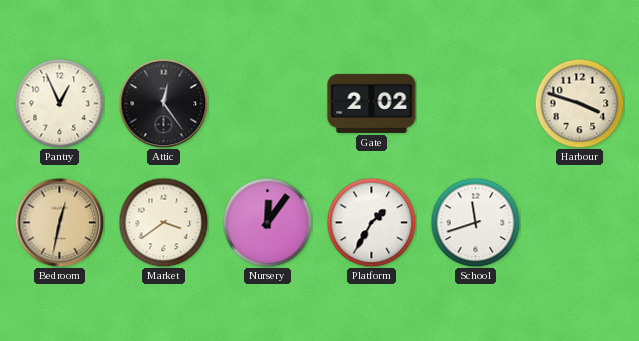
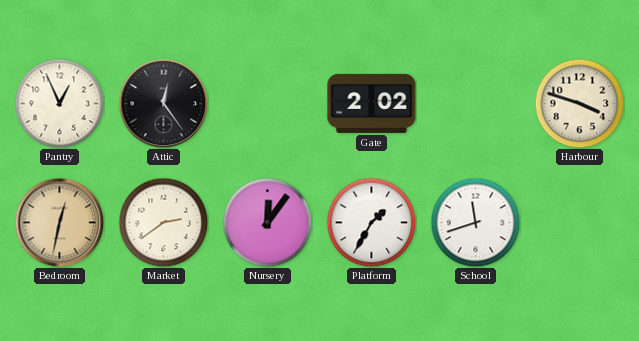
Market: 3:39 -> 2:39 (163, 222)
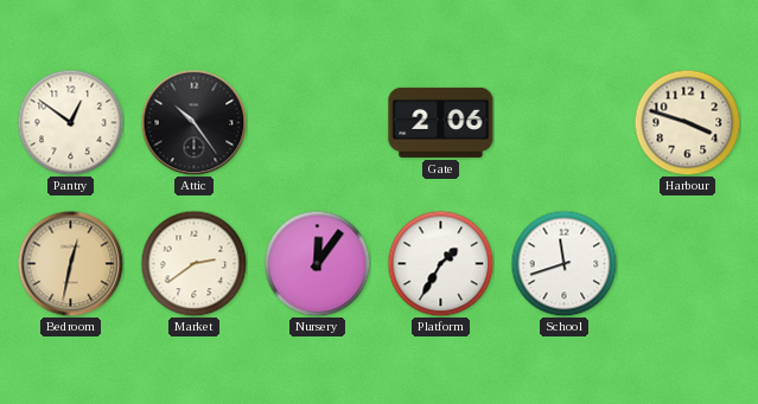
Pantry: 12:56 -> 12:51 (70, 122)
Attic: 12:24 -> 10:24 (193, 122)
Gate: 2:02 -> 2:06 (441, 122)
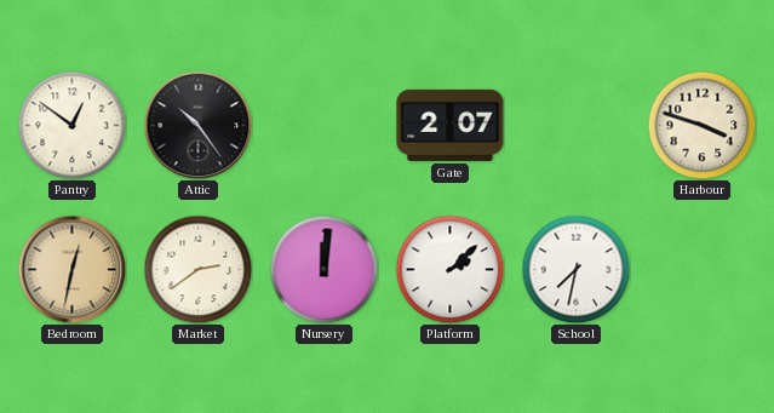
Gate: 2:06 -> 2:07 (451, 125)
Nursery: 12:06 -> 12:01 (323, 269)
Platform: 1:35 -> 2:08 (449, 269)
School: 11:42 -> 7:32 (575, 269)
